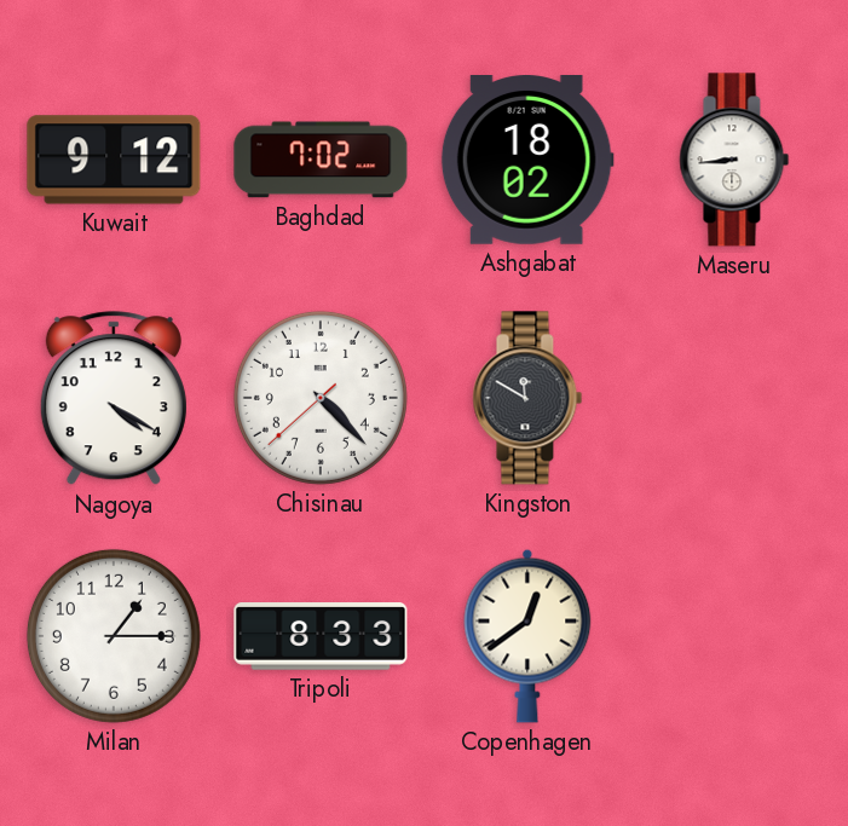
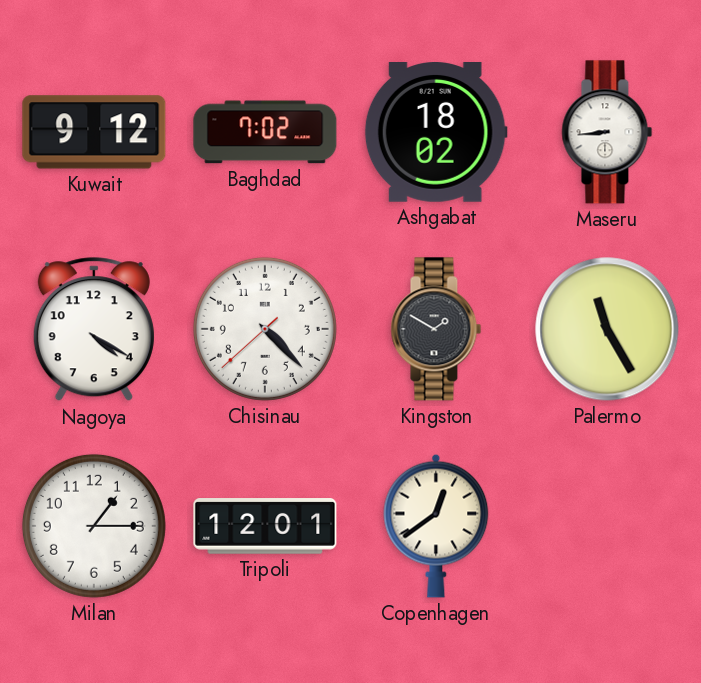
Kingston: 11:50 -> 1:50 (436, 329)
Palermo: none -> 11:25 (607, 329)
Tripoli: 8:33 -> 12:01 (265, 526)
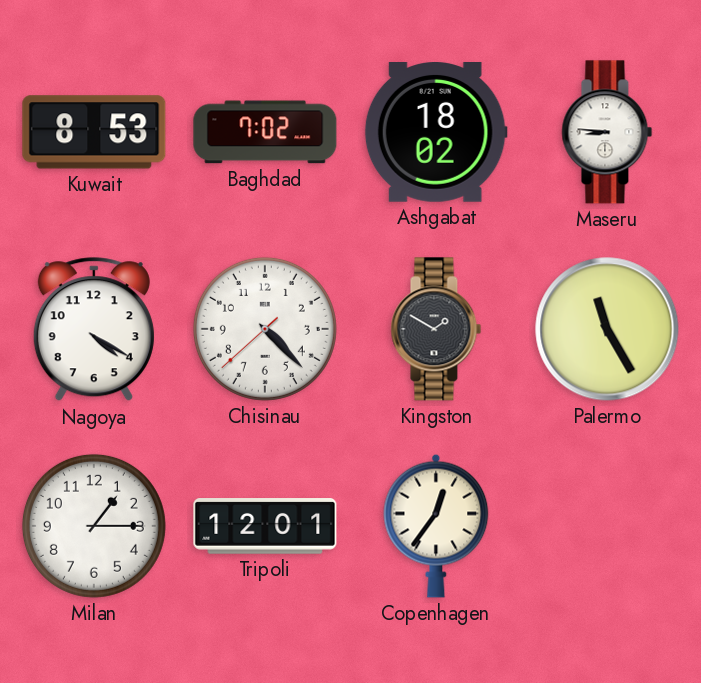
Kuwait: 9:12 -> 8:53 (94, 132)
Maseru: 8:44 -> 8:46 (607, 132)
Copenhagen: 12:39 -> 12:36 (436, 526)
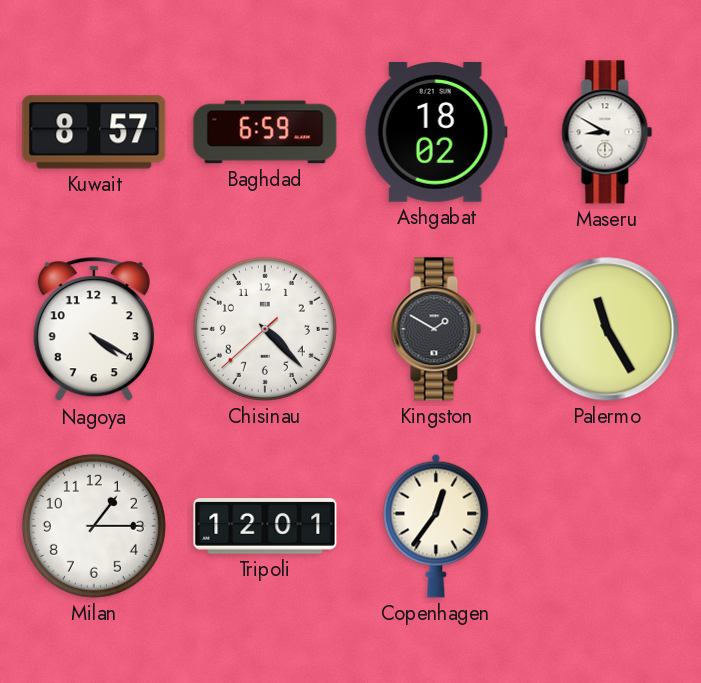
Kuwait: 8:53 -> 8:57 (94, 132)
Baghdad: 7:02 -> 6:59 (265, 132)
Maseru: 8:46 -> 8:50 (607, 132)
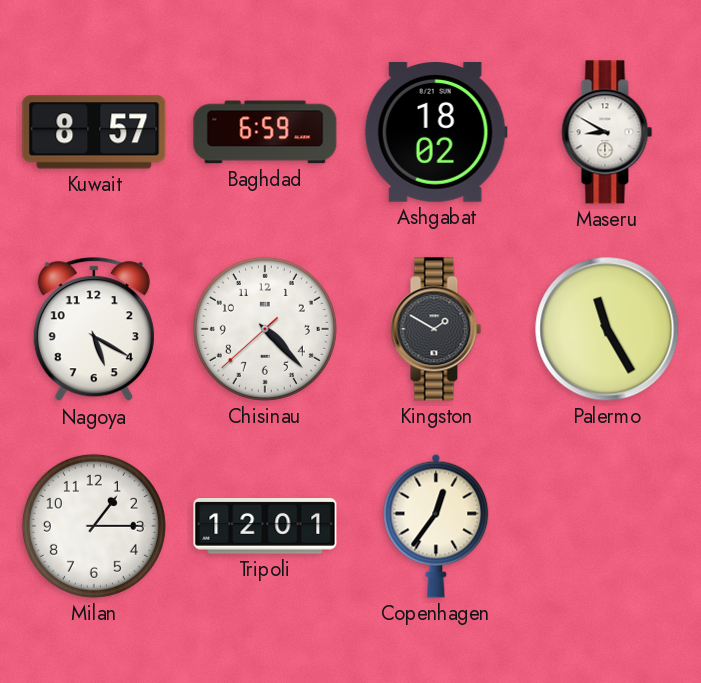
Nagoya: 4:20 -> 5:20 (94, 330)
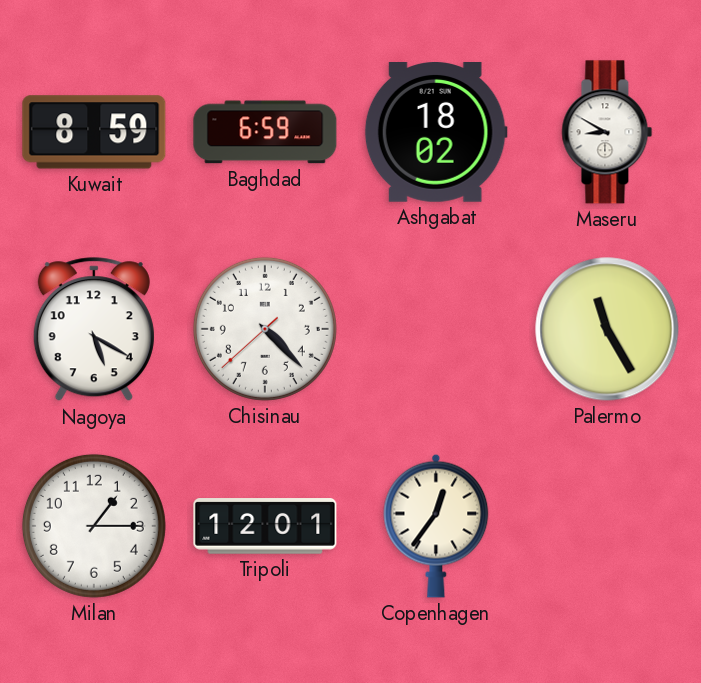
Kuwait: 8:57 -> 8:59 (94, 132)
Kingston: 1:50 -> none (436, 329)
